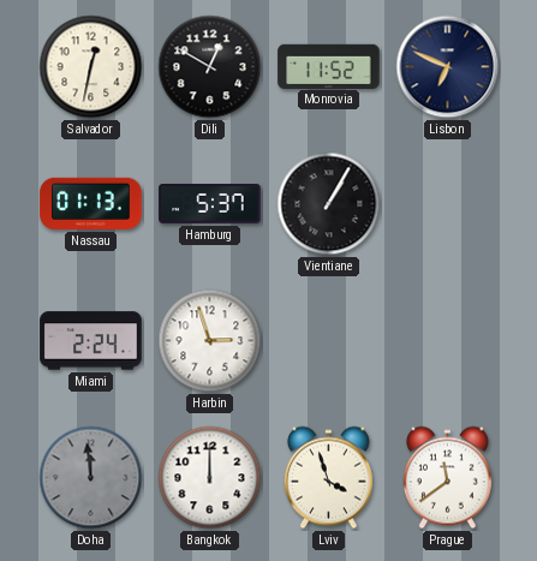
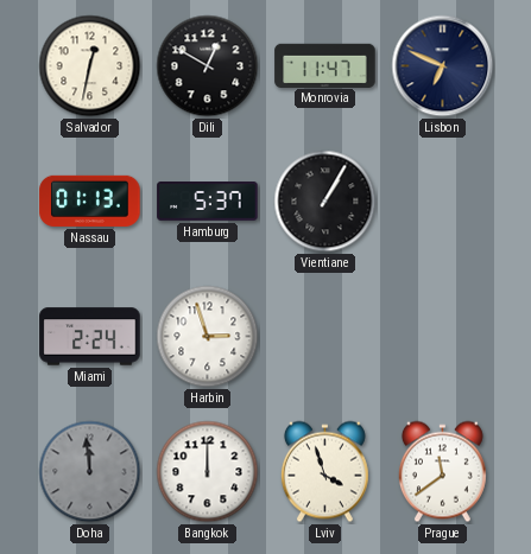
Monrovia: 11:52 -> 11:47 (325, 65)
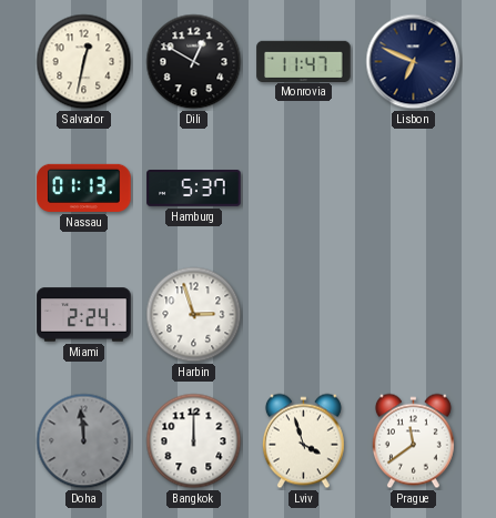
Vientiane: 1:05 -> none (325, 202)
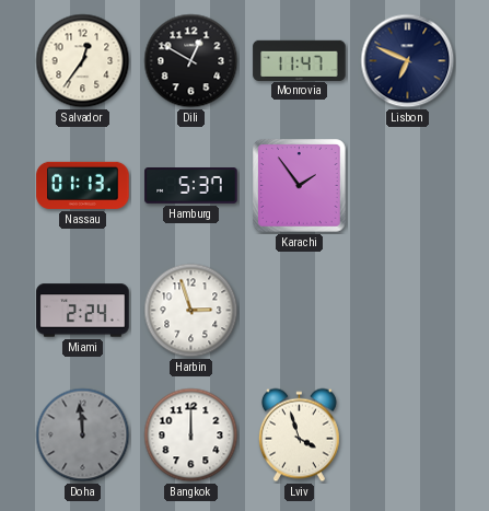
Salvador: 12:32 -> 12:36 (83, 61)
Karachi: none -> 1:54 (300, 186)
Prague: 11:39 -> none (413, 441)
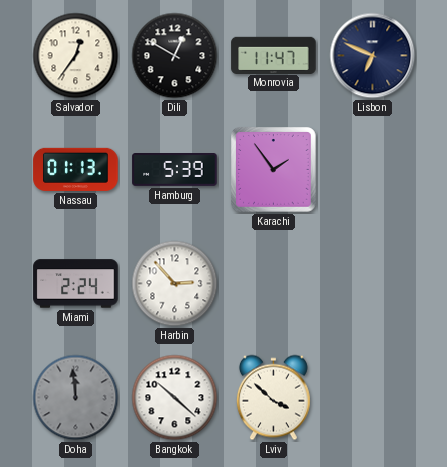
Hamburg: 5:37 -> 5:39 (175, 170)
Harbin: 2:57 -> 2:53 (175, 284)
Bangkok: 12:00 -> 10:22 (175, 398)
Lviv: 3:57 -> 3:52 (273, 398)
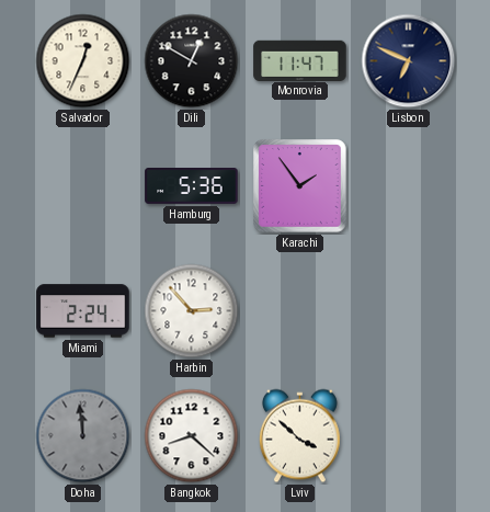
Salvador: 12:36 -> 12:34 (83, 61)
Nassau: 01:13 -> none (76, 169)
Hamburg: 5:39 -> 5:36 (192, 186)
Bangkok: 10:22 -> 8:22 (192, 436)
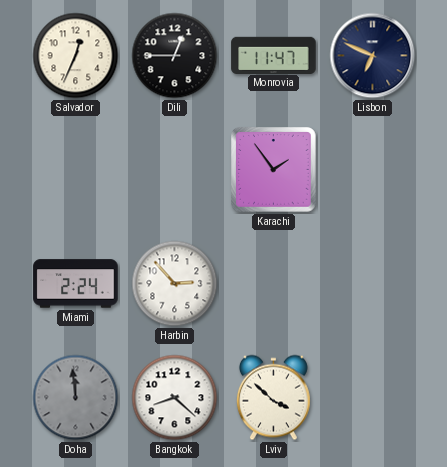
Dili: 12:50 -> 12:45 (175, 56)
Hamburg: 5:36 -> none (192, 186)
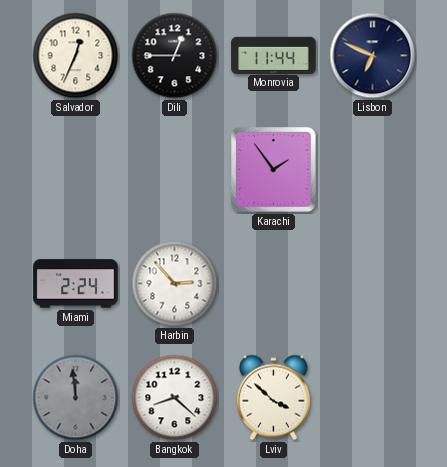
Monrovia: 11:47 -> 11:44 (274, 55)
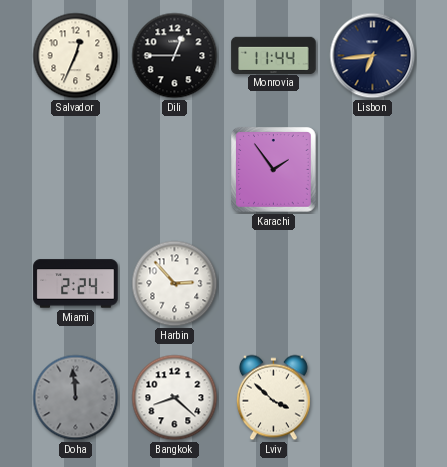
Lisbon: 6:49 -> 6:44 (373, 56)
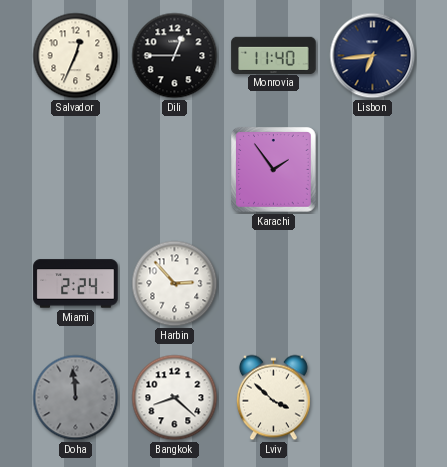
Monrovia: 11:44 -> 11:40 (274, 55)
